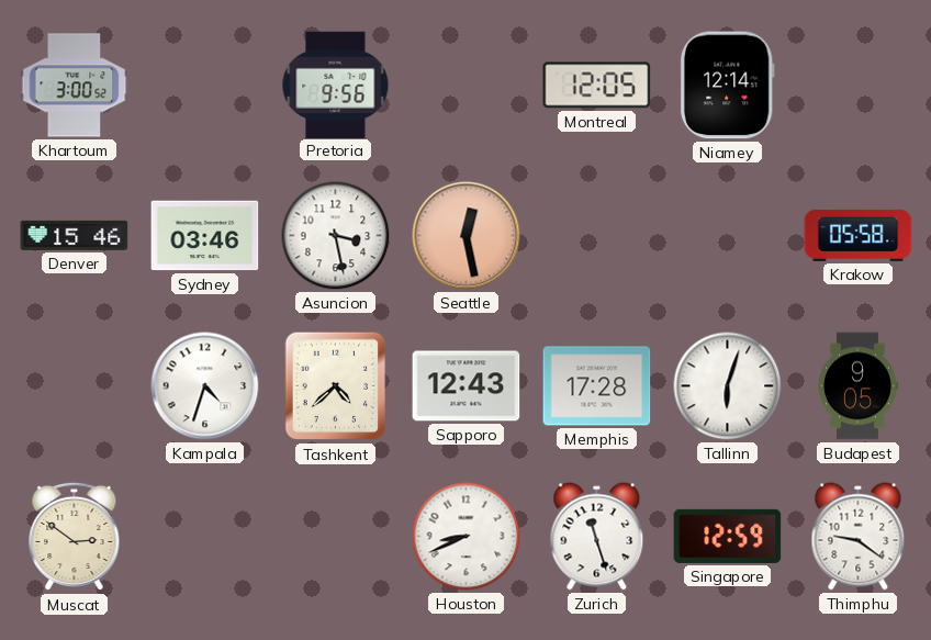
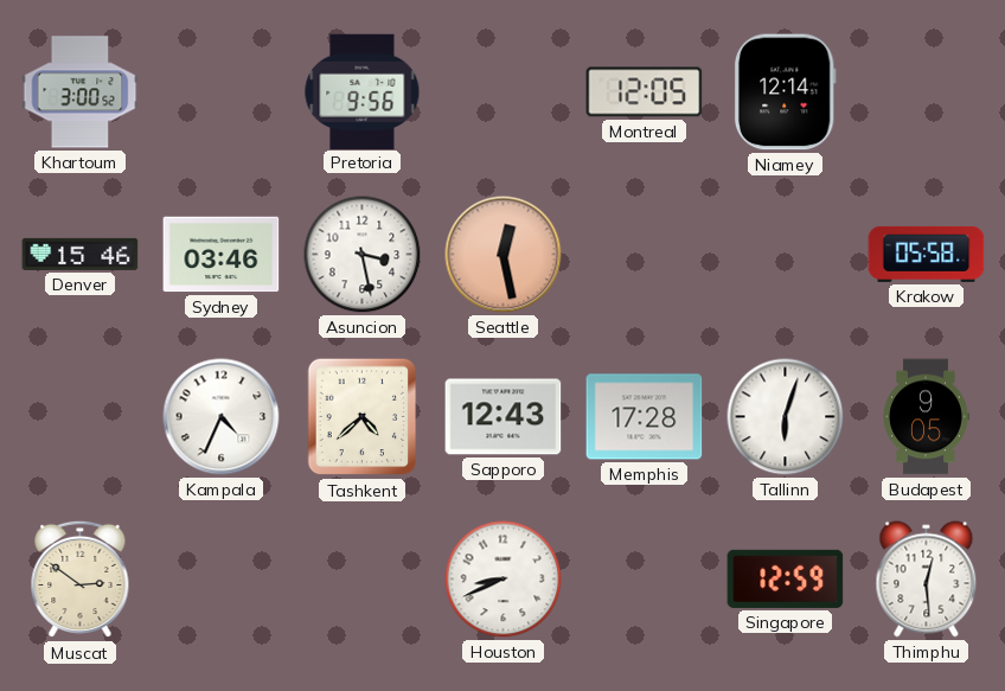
Kampala: 4:33 -> 4:34 (222, 417)
Zurich: 11:27 -> none (597, 537)
Thimphu: 9:21 -> 12:29 (927, 580)
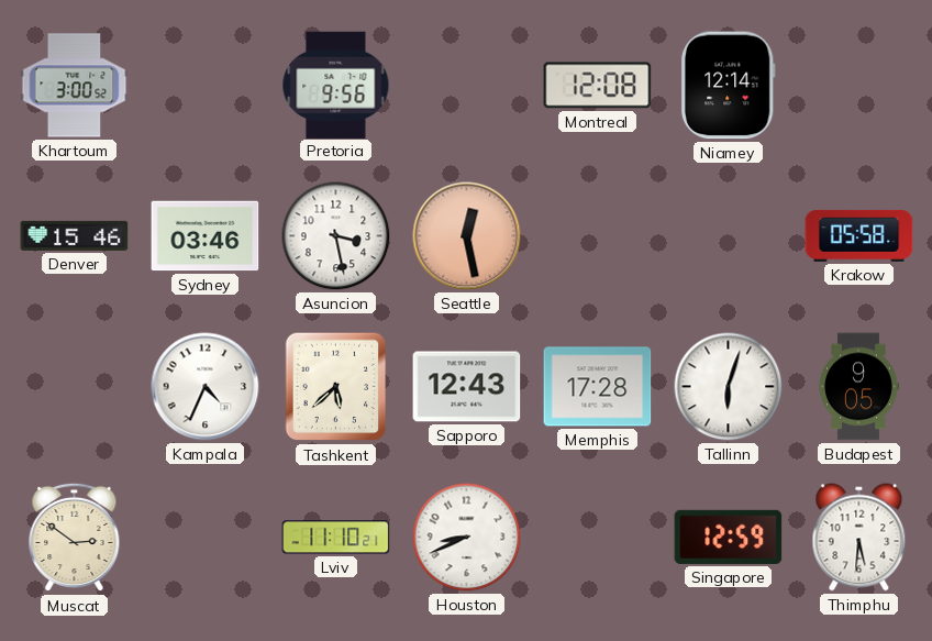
Montreal: 12:05 -> 12:08 (598, 86)
Tashkent: 4:38 -> 5:38 (336, 387)
Lviv: none -> 11:10 (336, 538)
Thimphu: 12:29 -> 5:31 (859, 538)
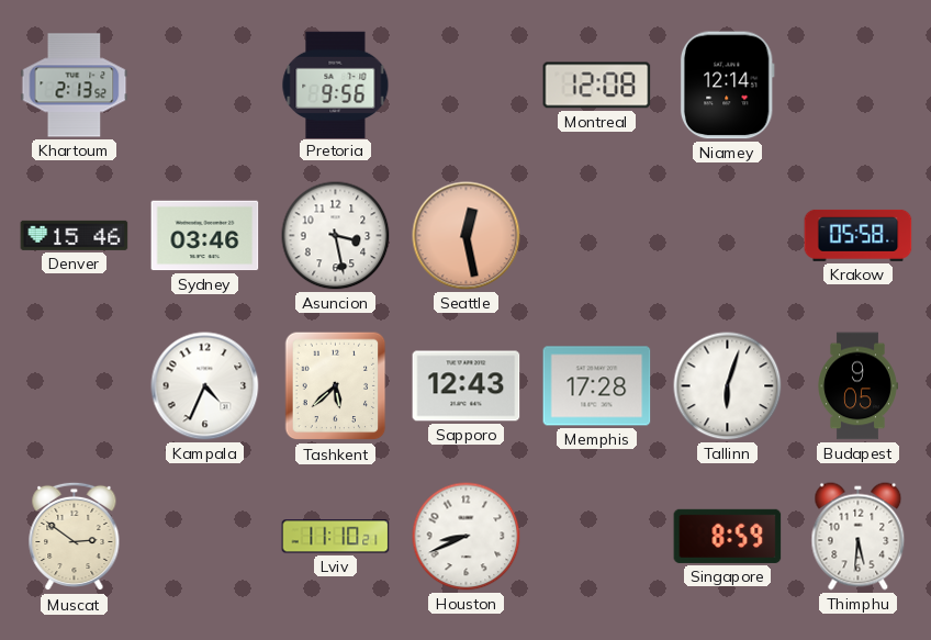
Khartoum: 3:00 -> 2:13 (75, 86)
Singapore: 12:59 -> 8:59 (728, 536)
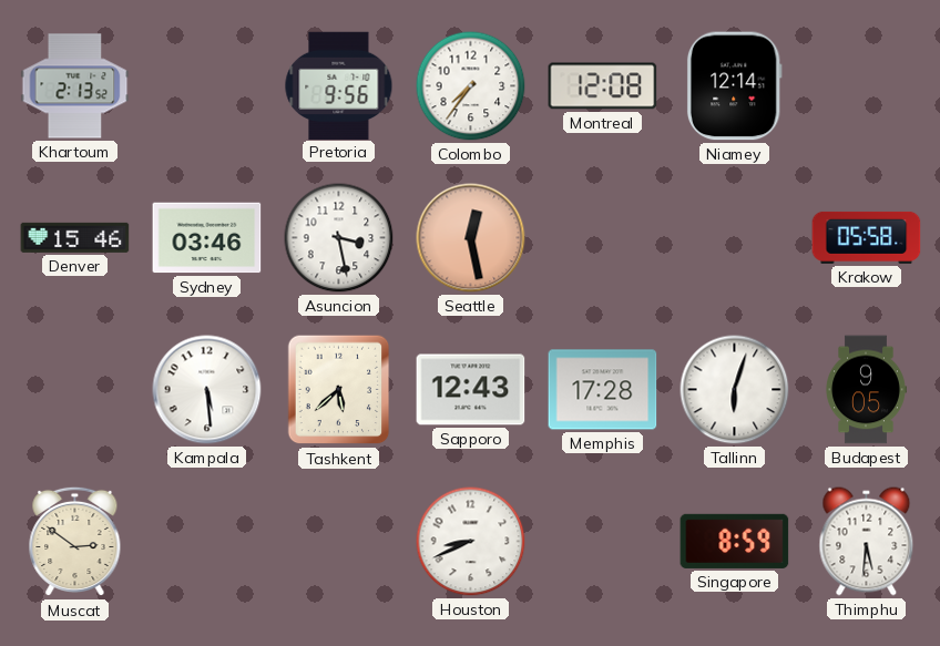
Colombo: none -> 7:36 (471, 86)
Kampala: 4:34 -> 5:29 (207, 390)
Lviv: 11:10 -> none (336, 537)
